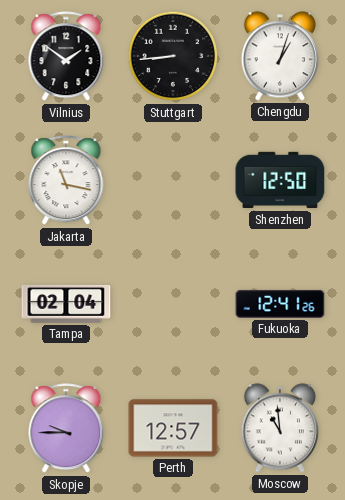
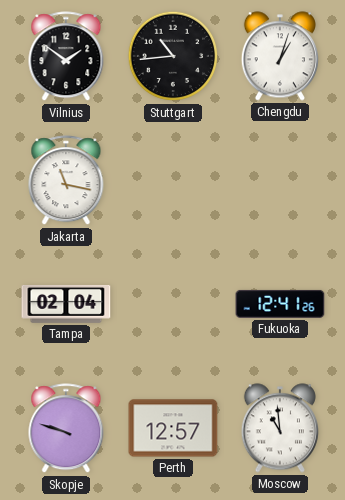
Stuttgart: 8:44 -> 10:44 (173, 56)
Shenzhen: 12:50 -> none (280, 180)
Skopje: 9:45 -> 9:48 (66, 429)
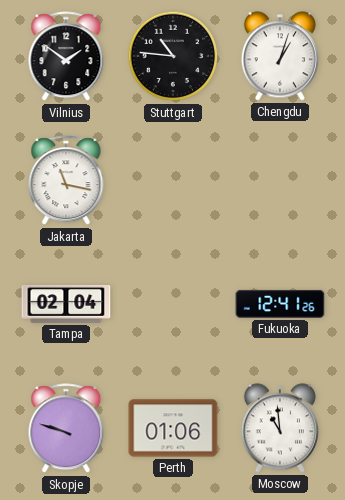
Stuttgart: 10:44 -> 10:46 (173, 56)
Perth: 12:57 -> 01:06 (173, 428)
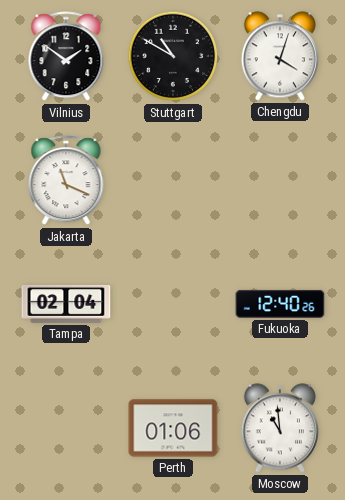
Stuttgart: 10:46 -> 10:50 (173, 56)
Chengdu: 1:03 -> 4:03 (280, 56)
Jakarta: 11:17 -> 11:19 (66, 181)
Fukuoka: 12:41 -> 12:40 (280, 304)
Skopje: 9:48 -> none (66, 429)
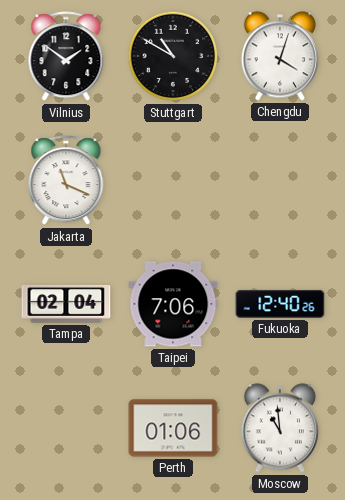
Taipei: none -> 7:06 (173, 304)
